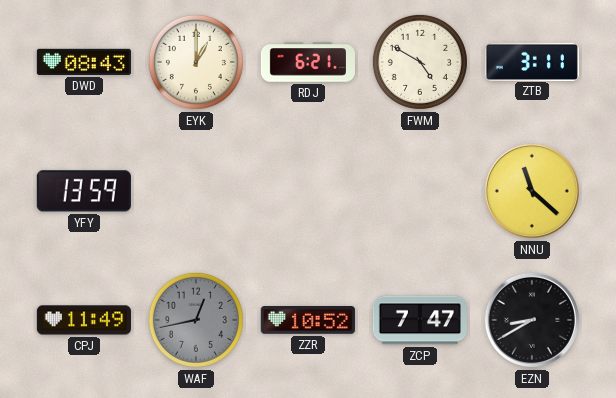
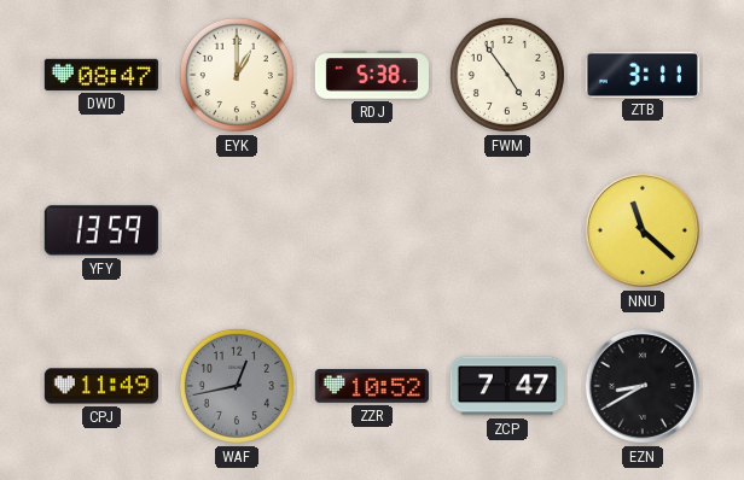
DWD: 08:43 -> 08:47 (101, 75)
RDJ: 6:21 -> 5:38 (372, 75)
FWM: 4:50 -> 4:54 (507, 75)
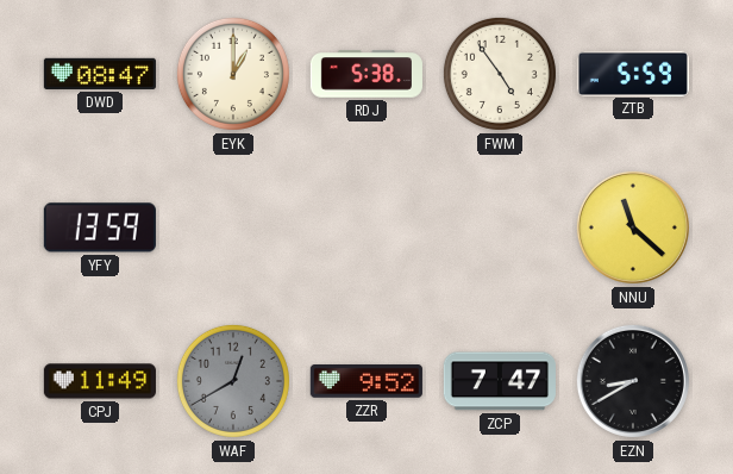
ZTB: 3:11 -> 5:59 (633, 73)
WAF: 12:43 -> 12:40 (233, 381)
ZZR: 10:52 -> 9:52 (366, 382)
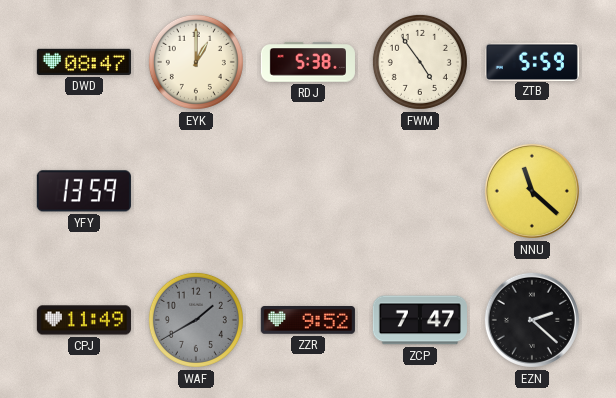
WAF: 12:40 -> 1:40 (196, 320)
EZN: 8:40 -> 2:22 (532, 320)
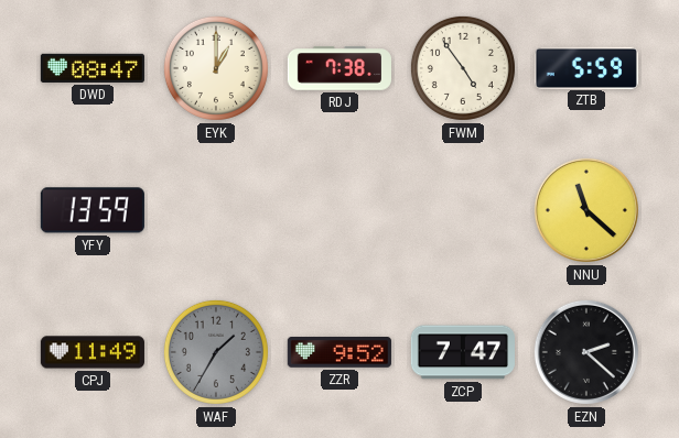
RDJ: 5:38 -> 7:38 (339, 68)
WAF: 1:40 -> 1:35 (216, 352)
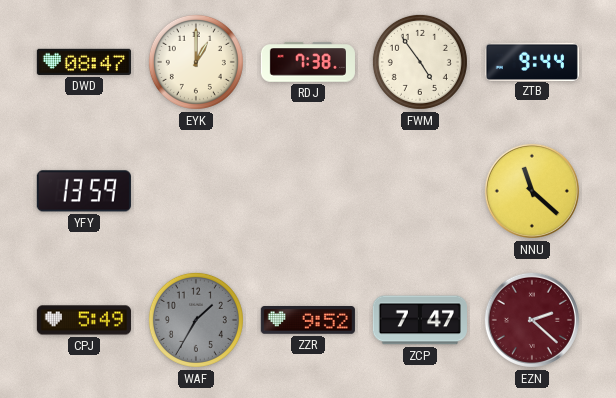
ZTB: 5:59 -> 9:44 (532, 61)
CPJ: 11:49 -> 5:49 (84, 320)
EZN dial: black -> burgundy (532, 320)
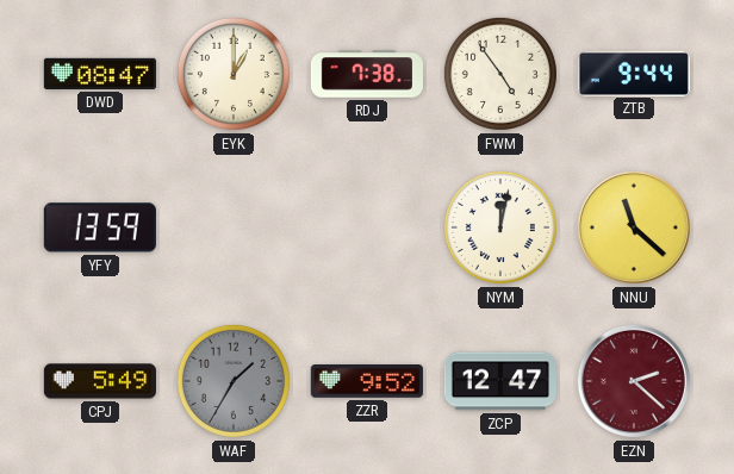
NYM: none -> 12:02 (500, 227)
ZCP: 7:47 -> 12:47 (500, 381)
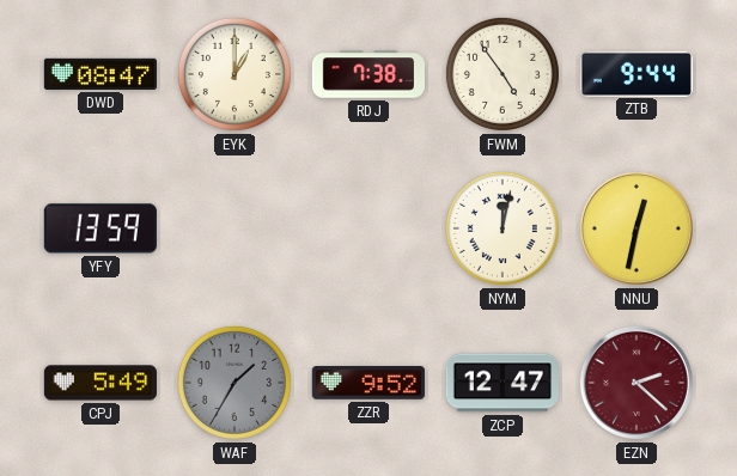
NNU: 11:22 -> 12:32 (636, 228)
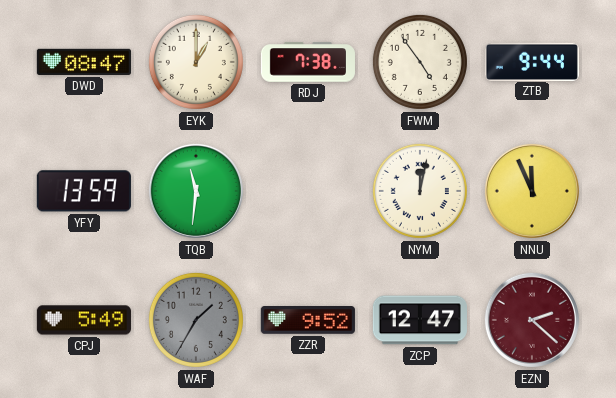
TQB: none -> 11:31 (196, 191)
NNU: 12:32 -> 11:56 (532, 191)
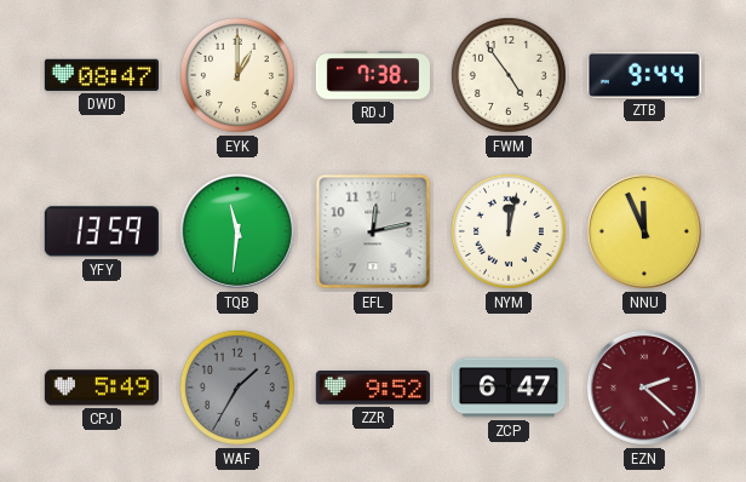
EFL: none -> 12:13 (373, 231)
ZCP: 12:47 -> 6:47 (509, 388)
